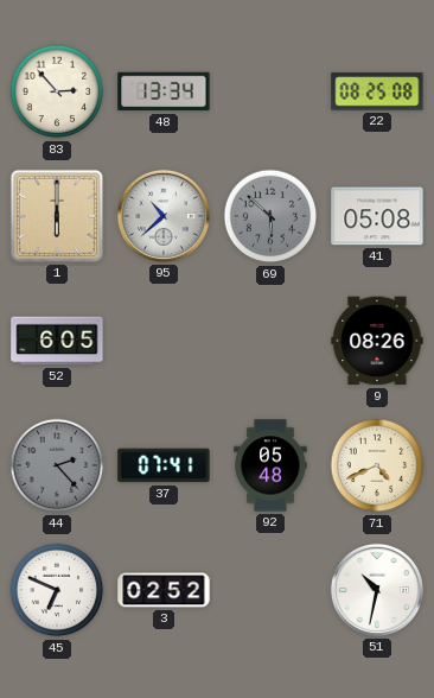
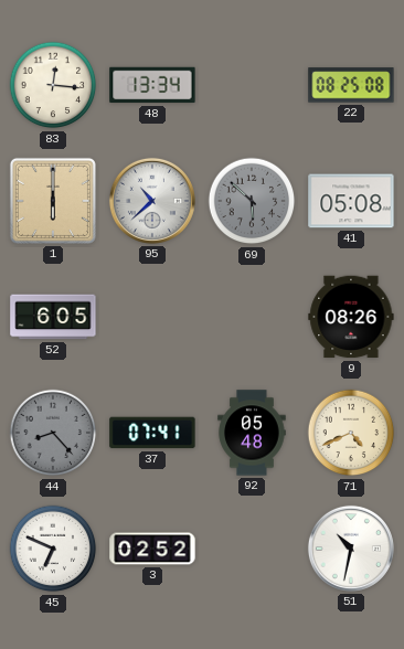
83: 2:53 -> 12:16 (53, 85)
44: 2:23 -> 8:23 (53, 433)
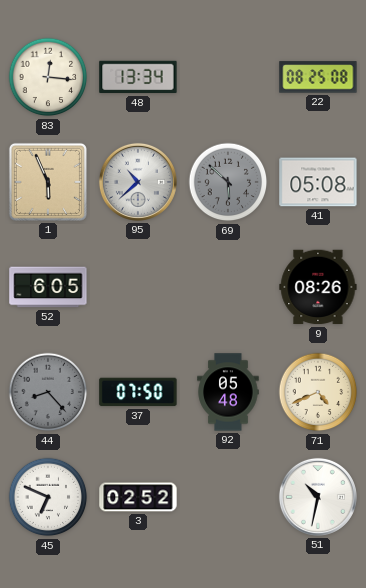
1: 6:00 -> 5:56 (48, 182)
37: 07:41 -> 07:50 (138, 392)
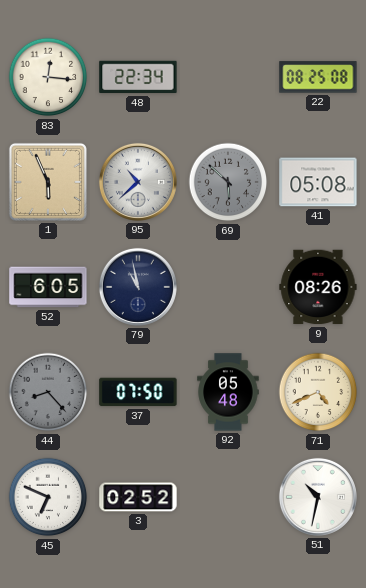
48: 13:34 -> 22:34 (138, 77)
79: none -> 10:58 (138, 287)
